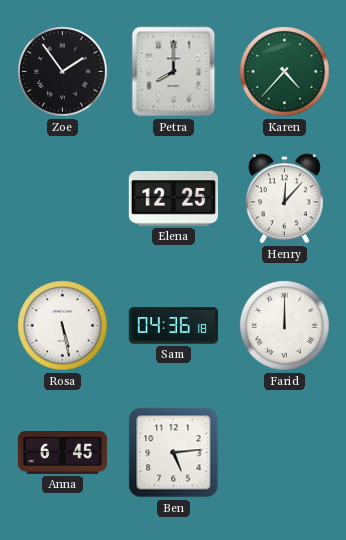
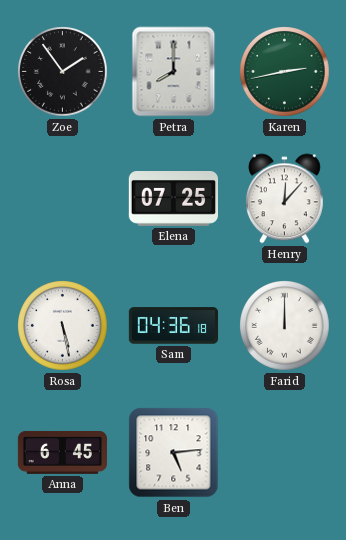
Karen: 4:37 -> 2:43 (285, 72)
Elena: 12:25 -> 07:25 (173, 199)
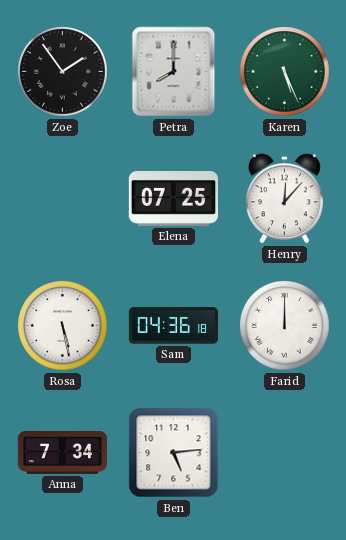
Karen: 2:43 -> 5:26 (285, 72)
Anna: 6:45 -> 7:34 (62, 452)
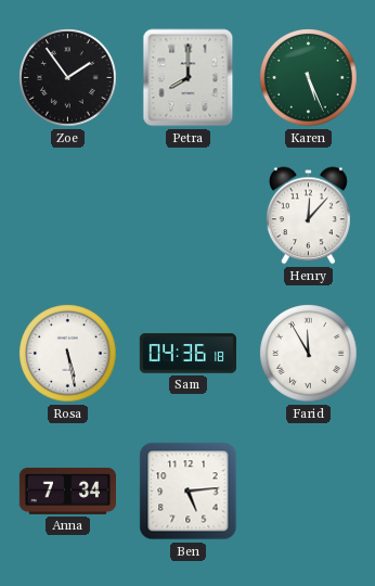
Elena: 07:25 -> none (173, 199)
Farid: 12:00 -> 11:55 (309, 354)
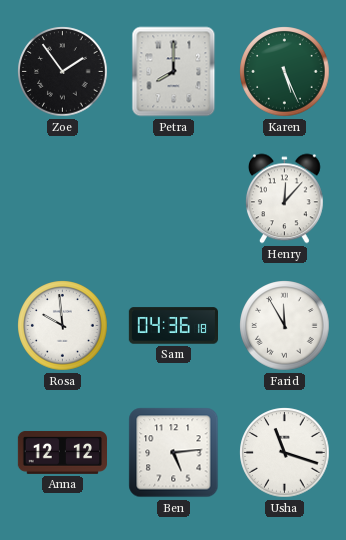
Rosa: 5:28 -> 9:59 (63, 326)
Anna: 7:34 -> 12:12 (62, 452)
Usha: none -> 11:18 (285, 453)
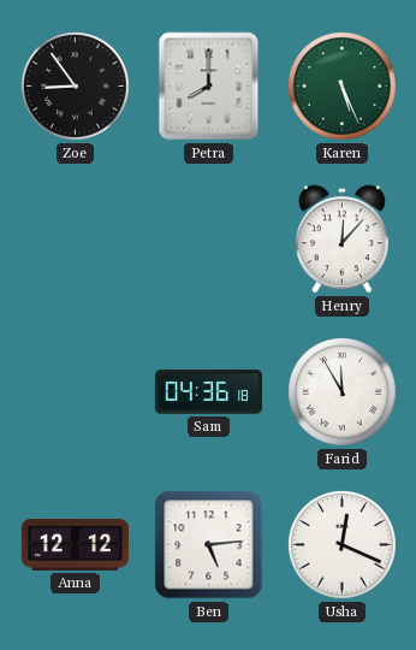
Zoe: 1:54 -> 8:54 (76, 87)
Rosa: 9:59 -> none (63, 326)
Usha: 11:18 -> 12:19 (343, 545)
